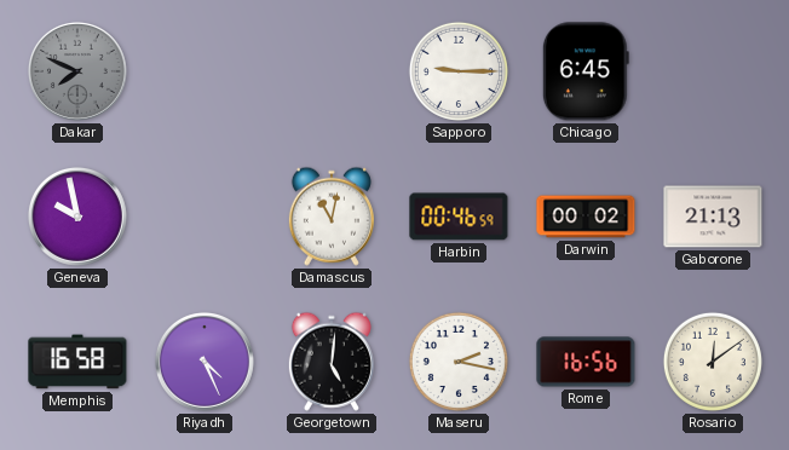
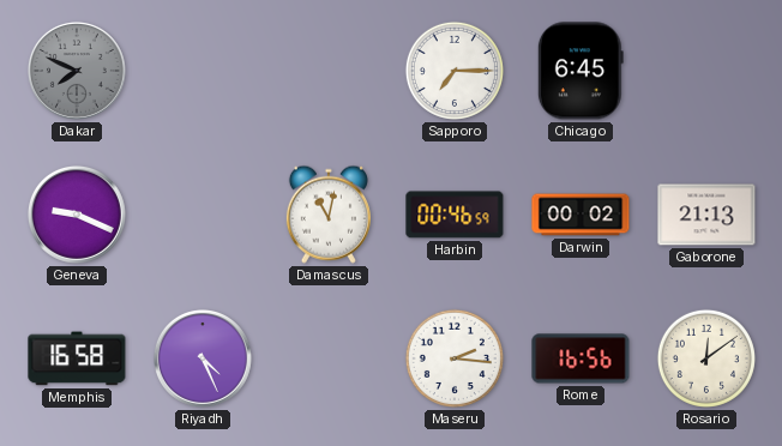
Sapporo: 9:15 -> 7:15 (455, 71)
Geneva: 9:58 -> 9:19 (77, 215)
Georgetown: 5:01 -> none (332, 362)
Maseru: 2:17 -> 2:16 (455, 358)
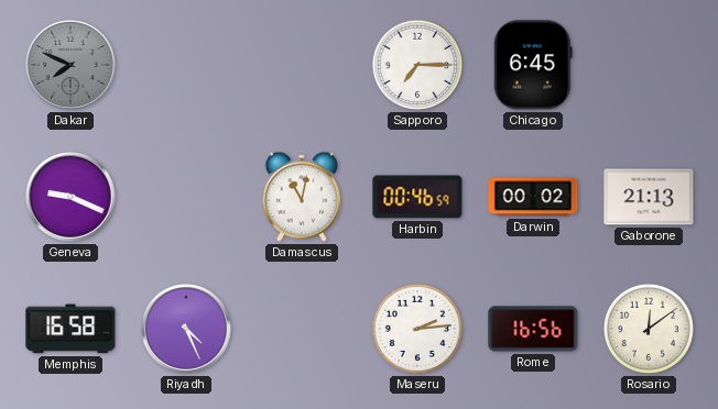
Maseru: 2:16 -> 2:14 (417, 329)
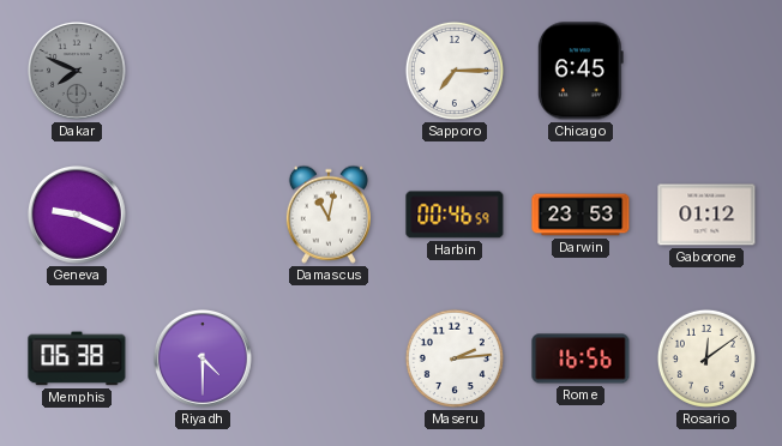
Darwin: 00:02 -> 23:53 (581, 215)
Gaborone: 21:13 -> 01:12 (706, 215)
Memphis: 16:58 -> 06:38 (77, 358)
Riyadh: 4:26 -> 4:30 (203, 358)
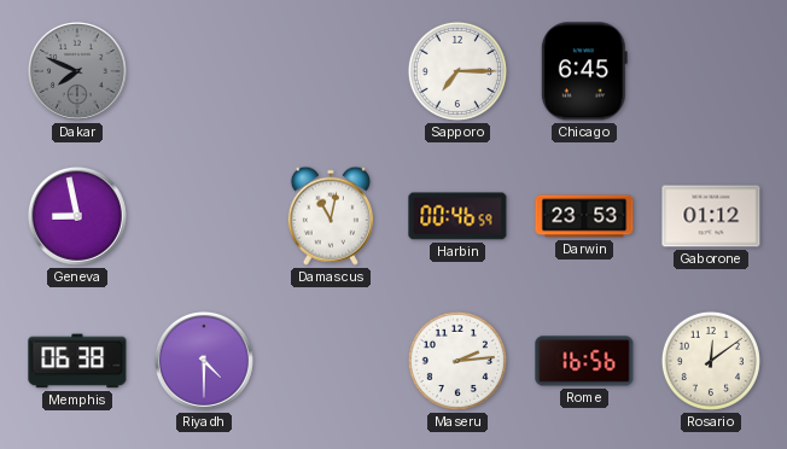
Geneva: 9:19 -> 8:58 (77, 216)
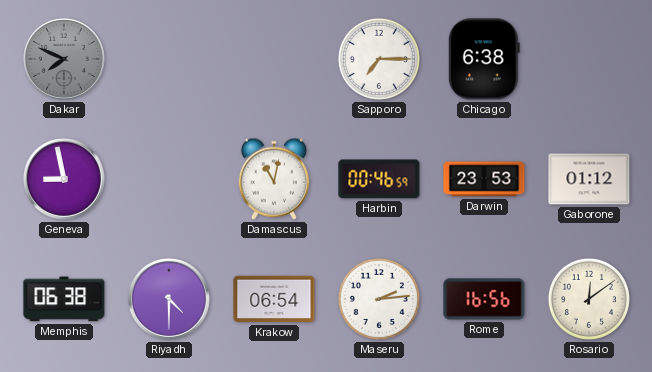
Chicago: 6:45 -> 6:38 (484, 59)
Krakow: none -> 06:54 (274, 299)
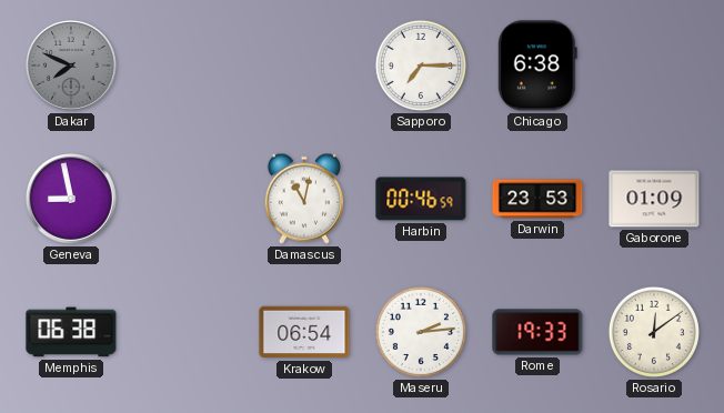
Gaborone: 01:12 -> 01:09 (654, 199)
Riyadh: 4:30 -> none (169, 299)
Rome: 16:56 -> 19:33 (537, 332)
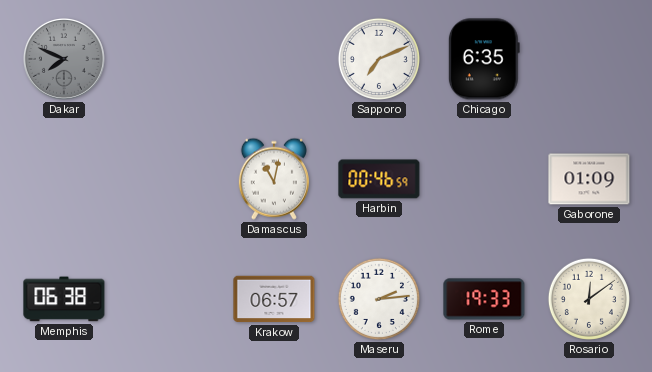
Sapporo: 7:15 -> 7:11 (379, 59)
Chicago: 6:38 -> 6:35 (484, 59)
Geneva: 8:58 -> none (71, 199)
Darwin: 23:53 -> none (537, 199)
Krakow: 06:54 -> 06:57 (274, 299)
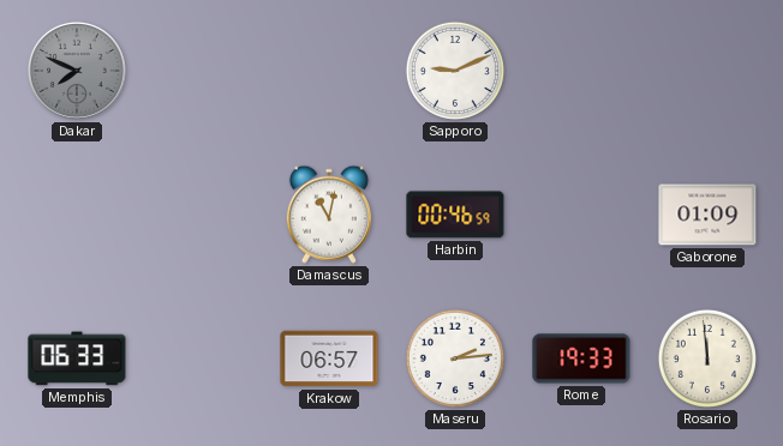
Sapporo: 7:11 -> 9:11 (455, 71)
Chicago: 6:35 -> none (484, 59)
Memphis: 06:38 -> 06:33 (77, 358)
Rosario: 12:09 -> 11:59 (707, 358)
